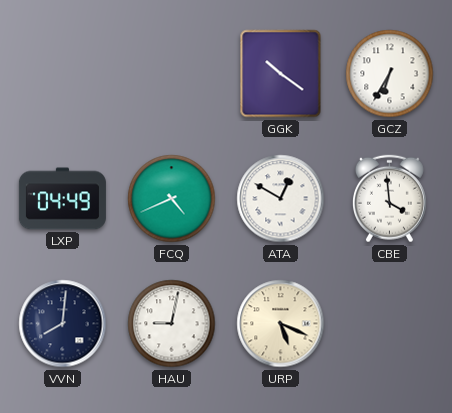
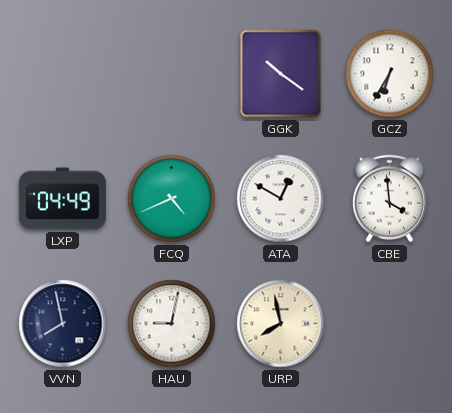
VVN: 8:01 -> 7:58 (63, 324)
URP: 5:19 -> 7:58 (281, 324)
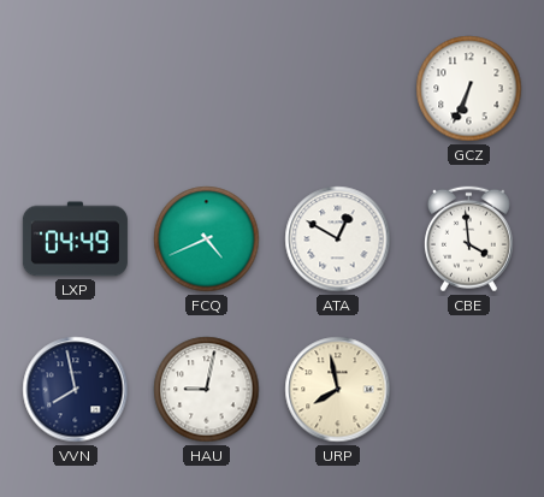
GGK: 10:21 -> none (281, 74)
GCZ: 6:35 -> 6:34 (469, 89)
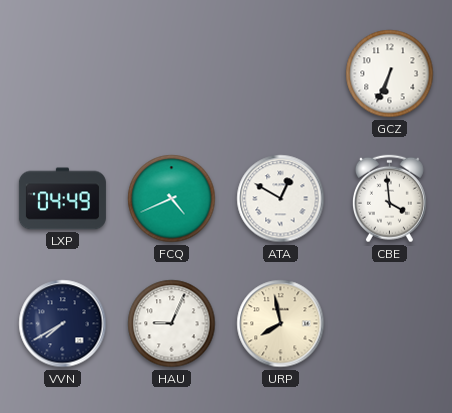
VVN: 7:58 -> 7:40 (63, 324)
HAU: 9:02 -> 9:04 (172, 324)
